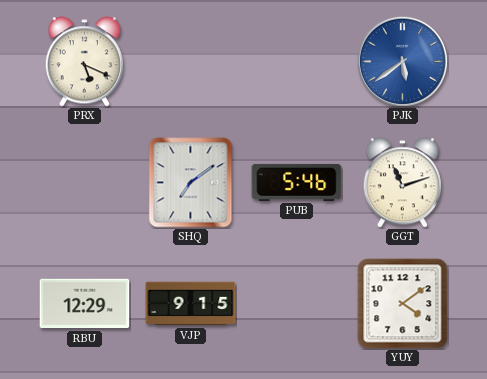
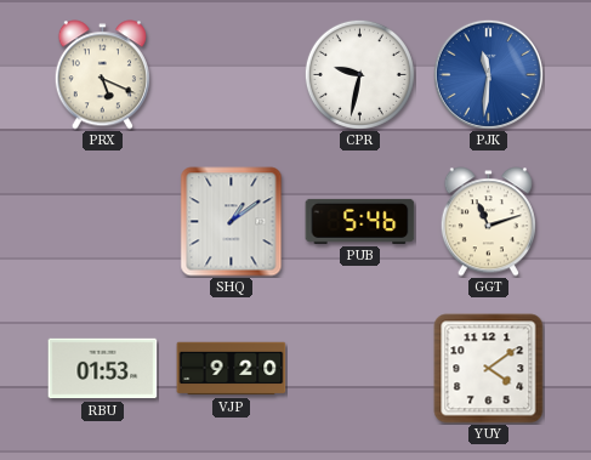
CPR: none -> 9:32 (359, 74)
PJK: 5:39 -> 11:31 (488, 74)
SHQ: 7:09 -> 1:09 (232, 222)
RBU: 12:29 -> 01:53 (103, 369)
VJP: 9:15 -> 9:20 (232, 369)
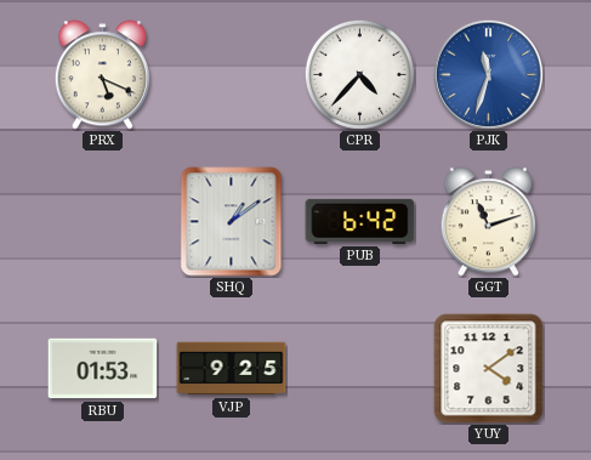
CPR: 9:32 -> 4:37 (359, 74)
PJK: 11:31 -> 11:33 (488, 74)
PUB: 5:46 -> 6:42 (360, 221)
VJP: 9:20 -> 9:25 (232, 369)
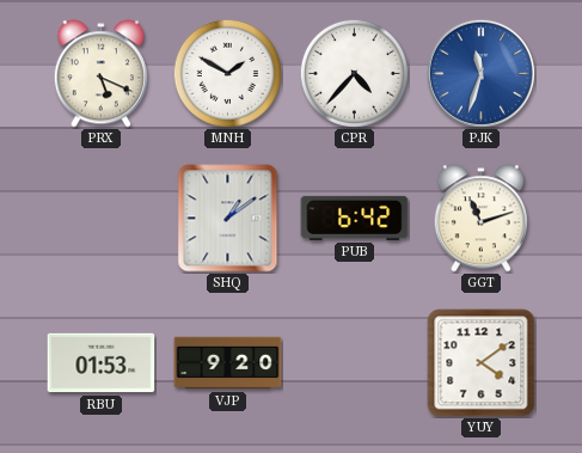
MNH: none -> 1:50 (227, 73)
VJP: 9:25 -> 9:20 (228, 363)
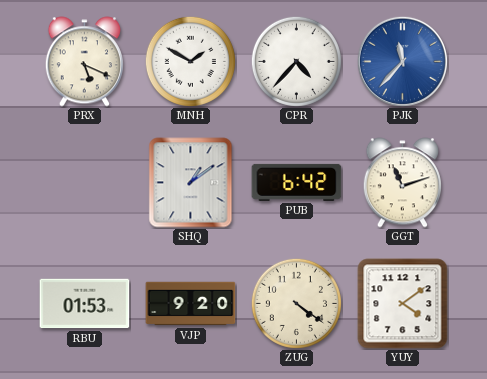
PJK: 11:33 -> 11:37 (402, 61)
ZUG: none -> 4:21 (296, 303)
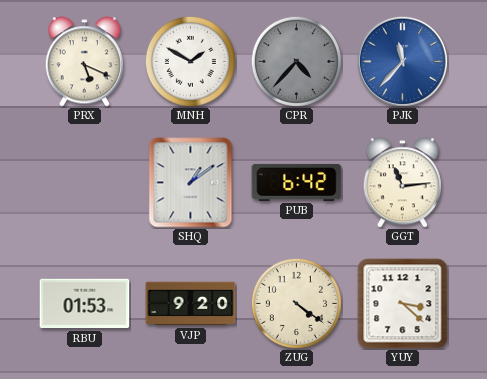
CPR dial: white -> grey (296, 61)
GGT: 11:12 -> 11:14 (402, 183)
YUY: 4:09 -> 3:22 (403, 304)
